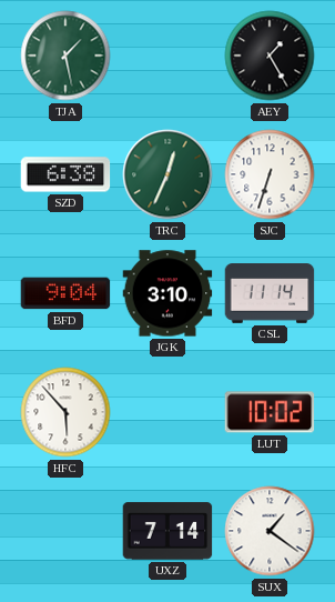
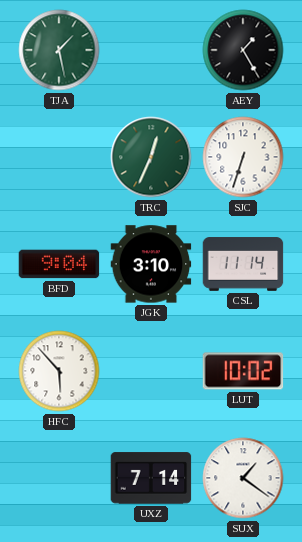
SZD: 6:38 -> none (65, 174)
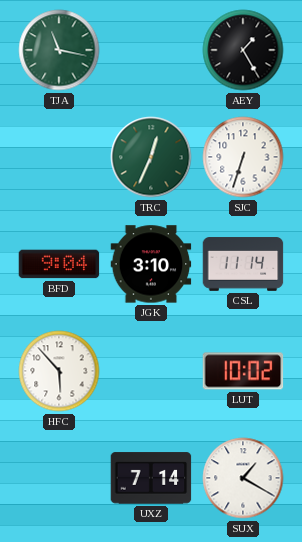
TJA: 1:28 -> 11:17 (59, 50)
SUX: 1:21 -> 1:20 (243, 478)
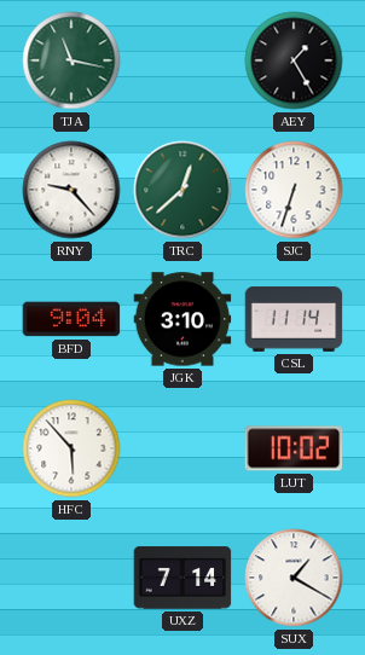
RNY: none -> 9:23 (71, 190)
TRC: 12:34 -> 12:38 (182, 190)
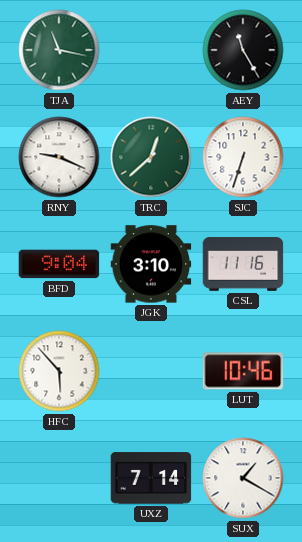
AEY: 1:25 -> 11:25 (243, 50)
RNY: 9:23 -> 9:19 (59, 157)
CSL: 11:14 -> 11:16 (243, 264)
LUT: 10:02 -> 10:46 (243, 371)
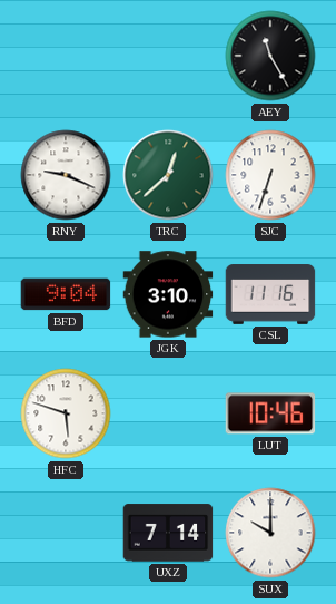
TJA: 11:17 -> none (59, 50)
HFC: 5:53 -> 5:48 (66, 413)
SUX: 1:20 -> 10:00 (270, 533)
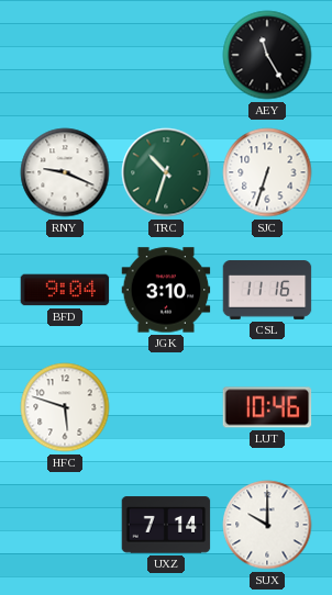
TRC: 12:38 -> 10:33 (166, 172)
